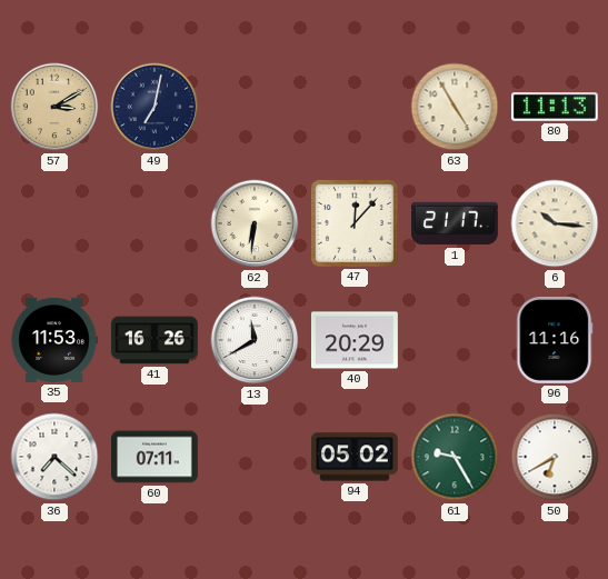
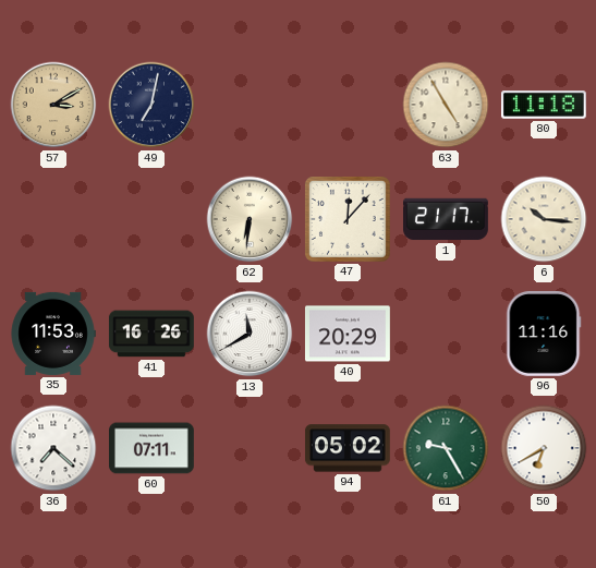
80: 11:13 -> 11:18 (544, 105)
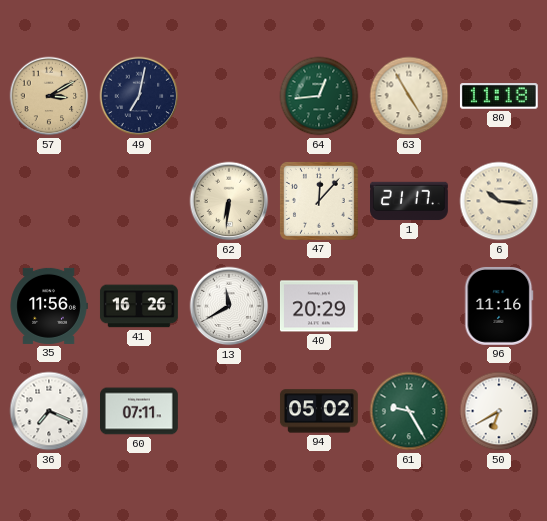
64: none -> 12:44 (319, 96)
35: 11:53 -> 11:56 (49, 306)
36: 7:22 -> 7:19 (49, 411)
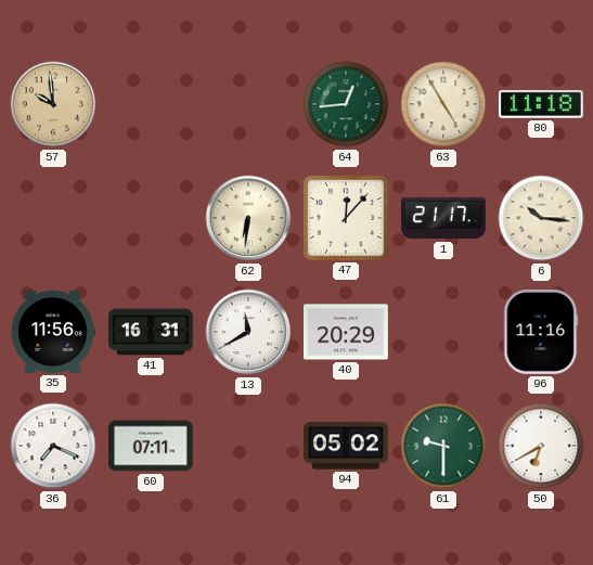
57: 3:10 -> 9:59 (53, 104)
49: 7:02 -> none (139, 96)
41: 16:26 -> 16:31 (151, 332)
61: 9:25 -> 9:30 (443, 446)
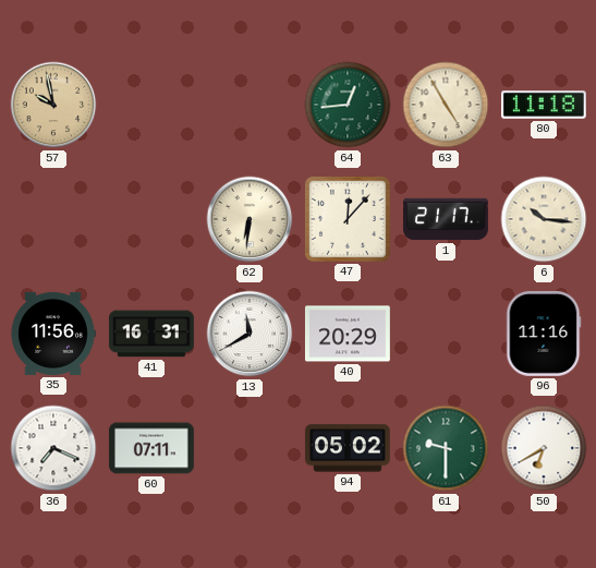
57: 9:59 -> 9:58 (53, 105)
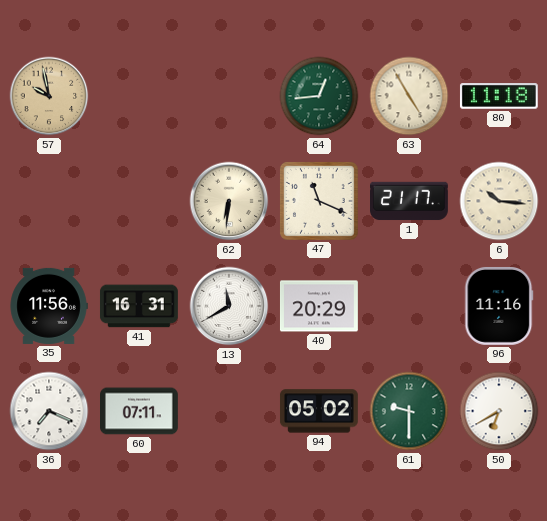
47: 12:07 -> 11:19 (319, 201)
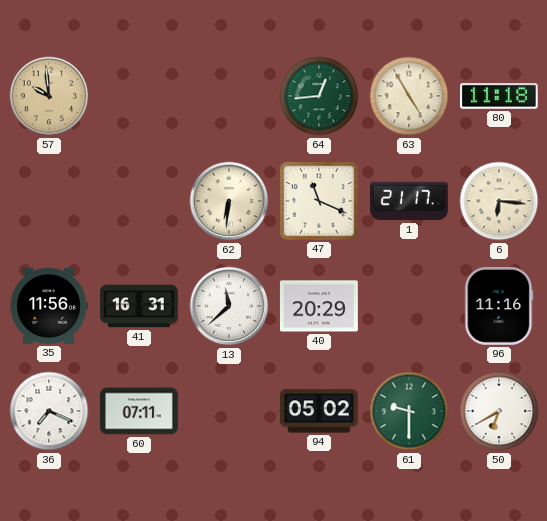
57: 9:58 -> 9:59 (49, 96)
6: 10:16 -> 6:16 (499, 201)
13: 11:40 -> 11:38 (229, 306)
